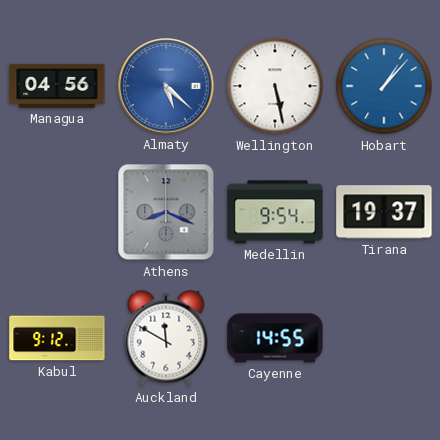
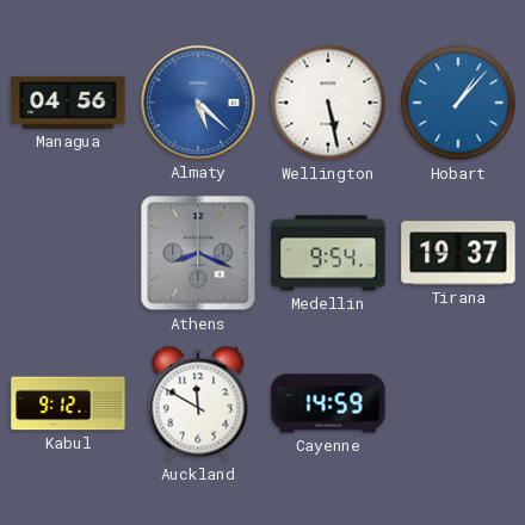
Cayenne: 14:55 -> 14:59 (328, 403)
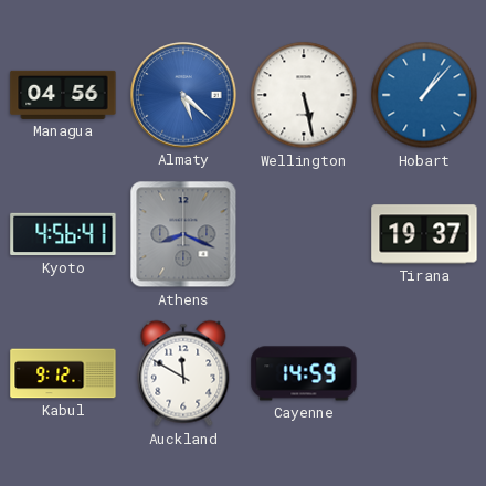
Kyoto: none -> 4:56 (63, 234)
Medellin: 9:54 -> none (328, 253)
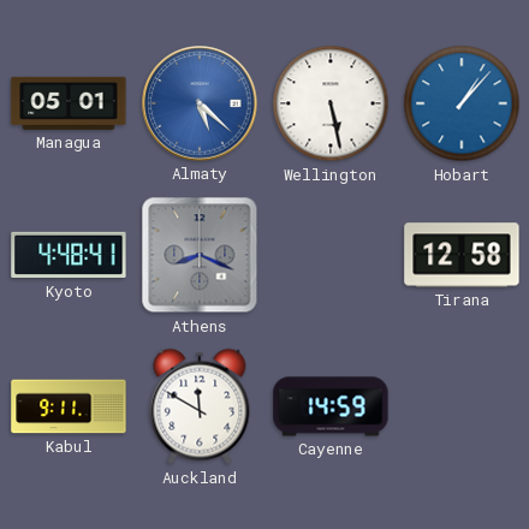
Managua: 04:56 -> 05:01 (69, 103)
Kyoto: 4:56 -> 4:48 (69, 255)
Tirana: 19:37 -> 12:58 (462, 255)
Kabul: 9:12 -> 9:11 (69, 406)
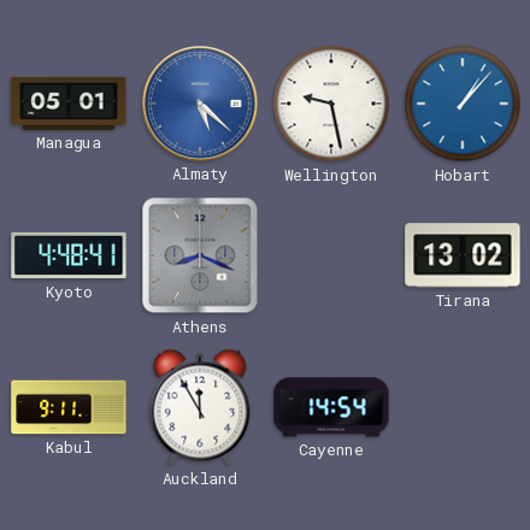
Wellington: 5:28 -> 9:28 (331, 104)
Tirana: 12:58 -> 13:02 (463, 255)
Auckland: 11:50 -> 11:55 (200, 407)
Cayenne: 14:59 -> 14:54 (331, 407)
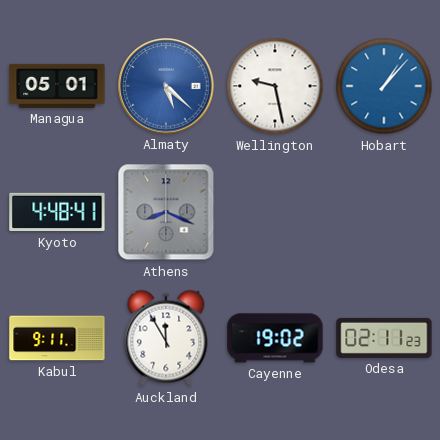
Tirana: 13:02 -> none (463, 255)
Cayenne: 14:54 -> 19:02 (275, 338)
Odesa: none -> 02:11 (384, 338)
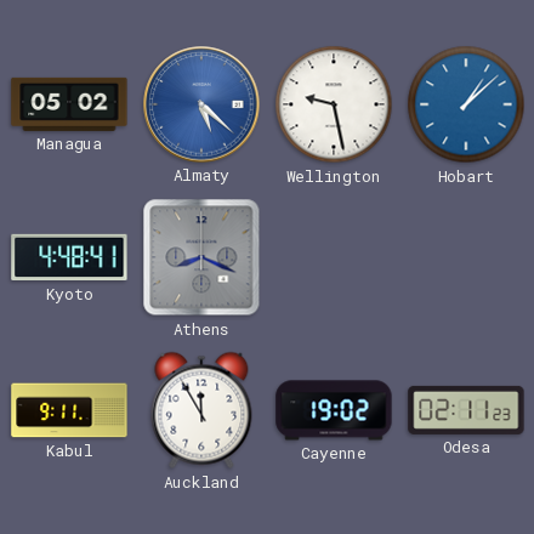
Managua: 05:01 -> 05:02 (69, 104)
Hobart: 1:07 -> 1:08 (466, 104)
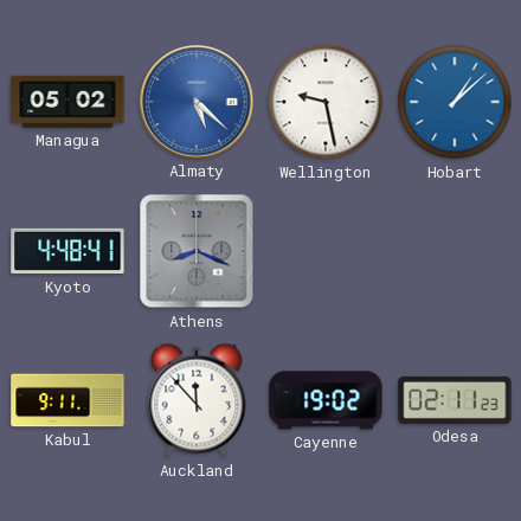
Auckland: 11:55 -> 11:53 (197, 400)
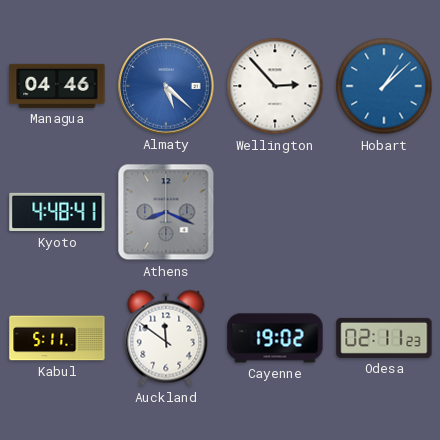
Managua: 05:02 -> 04:46 (57, 86)
Wellington: 9:28 -> 2:53 (275, 86)
Kabul: 9:11 -> 5:11 (57, 338)
Auckland: 11:53 -> 11:51 (166, 338)
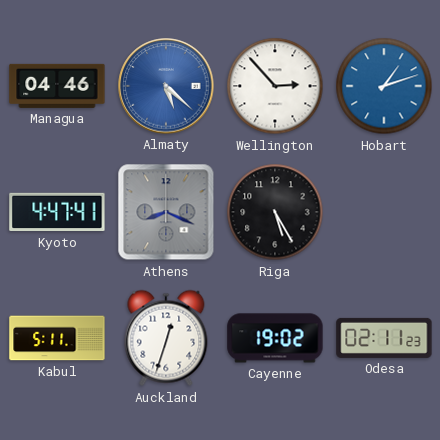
Hobart: 1:08 -> 1:12 (384, 86)
Kyoto: 4:48 -> 4:47 (57, 212)
Riga: none -> 5:25 (275, 212)
Auckland: 11:51 -> 12:33 (166, 338)
